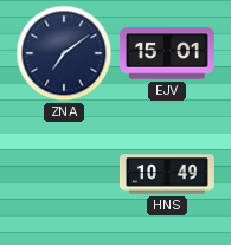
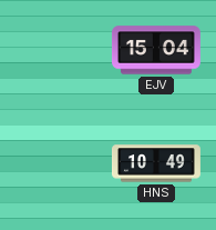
ZNA: 7:09 -> none (64, 53)
EJV: 15:01 -> 15:04 (156, 50)
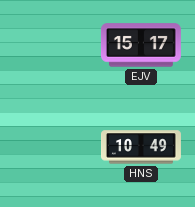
EJV: 15:04 -> 15:17 (141, 45)
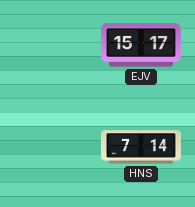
HNS: 10:49 -> 7:14 (141, 147)
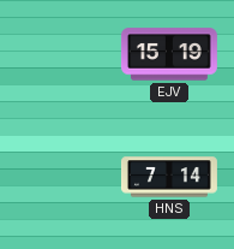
EJV: 15:17 -> 15:19 (169, 54)
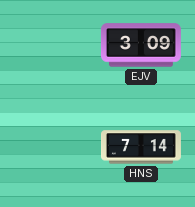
EJV: 15:19 -> 3:09 (141, 45)
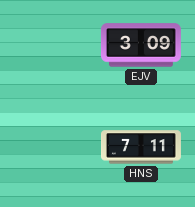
HNS: 7:14 -> 7:11 (141, 147)
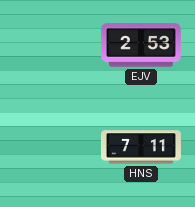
EJV: 3:09 -> 2:53 (141, 45)
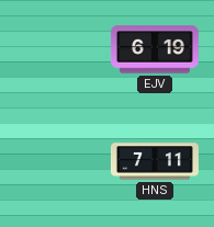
EJV: 2:53 -> 6:19 (155, 49)
